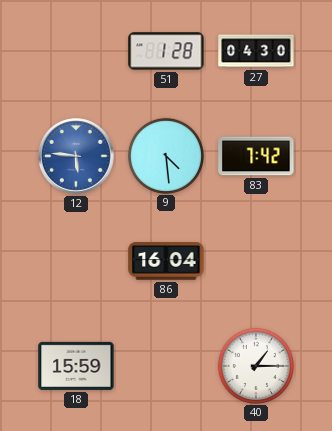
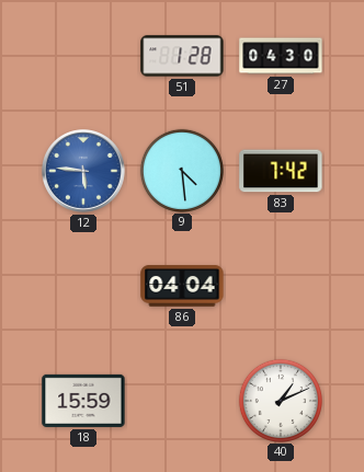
86: 16:04 -> 04:04 (182, 286)
40: 1:15 -> 1:11 (280, 400)
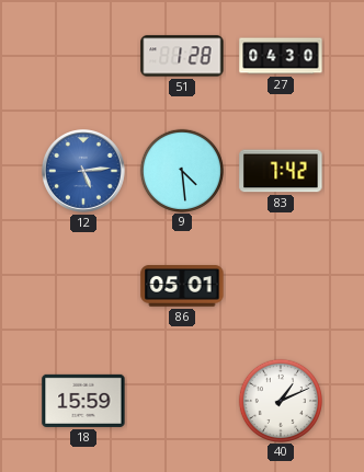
12: 5:46 -> 5:14 (84, 172)
86: 04:04 -> 05:01 (182, 286)
